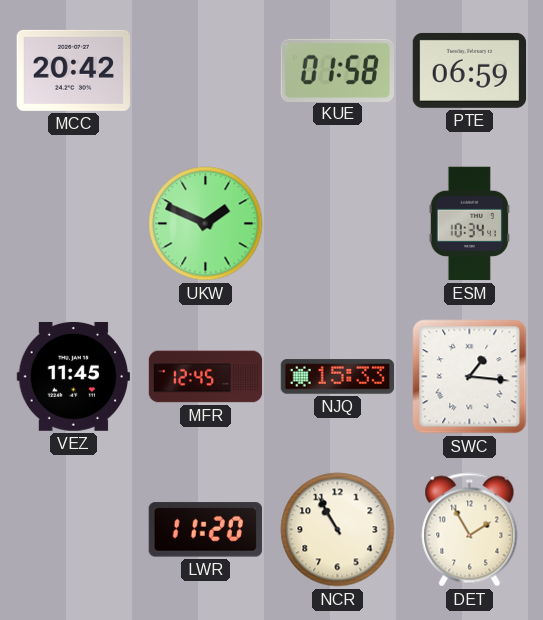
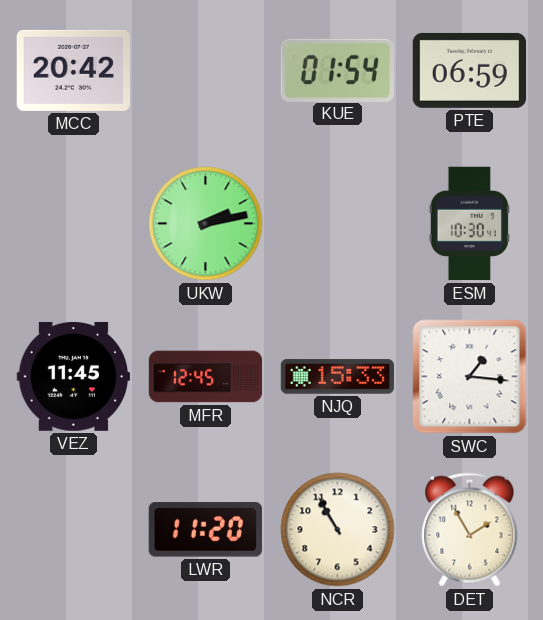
KUE: 01:58 -> 01:54 (337, 70)
UKW: 1:49 -> 2:13 (206, 224)
ESM: 10:34 -> 10:30 (469, 224)
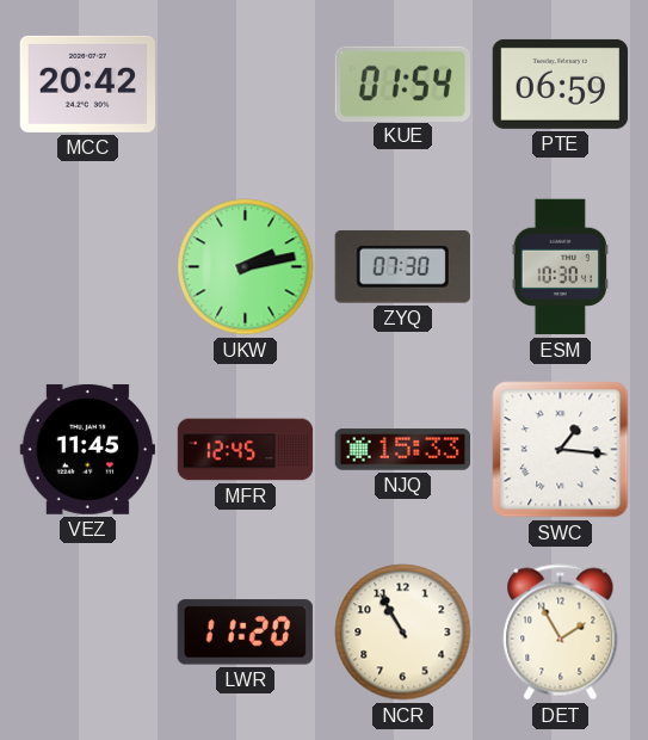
ZYQ: none -> 07:30 (402, 266)
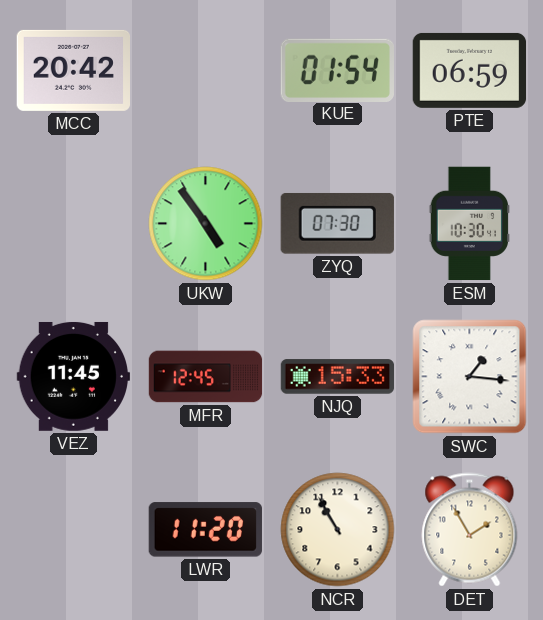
UKW: 2:13 -> 4:54 (206, 224)
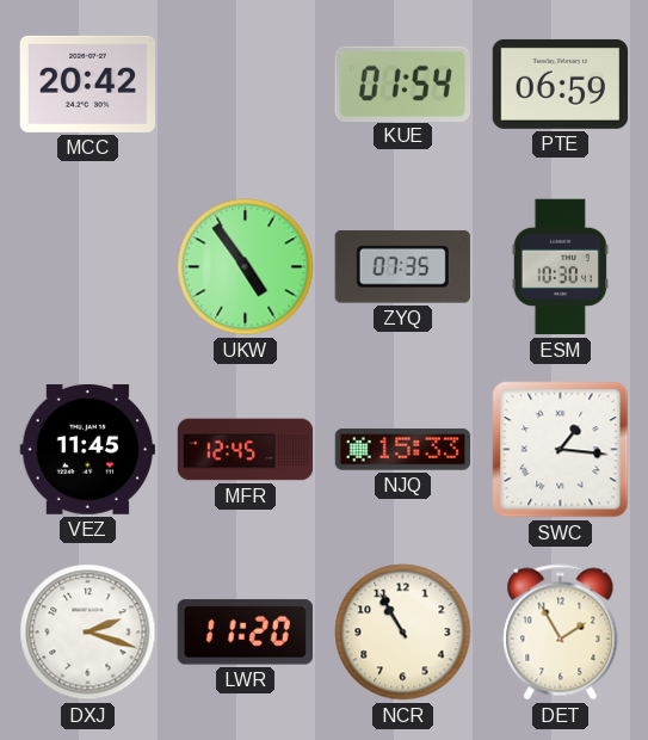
ZYQ: 07:30 -> 07:35 (402, 266)
DXJ: none -> 2:18 (88, 633)
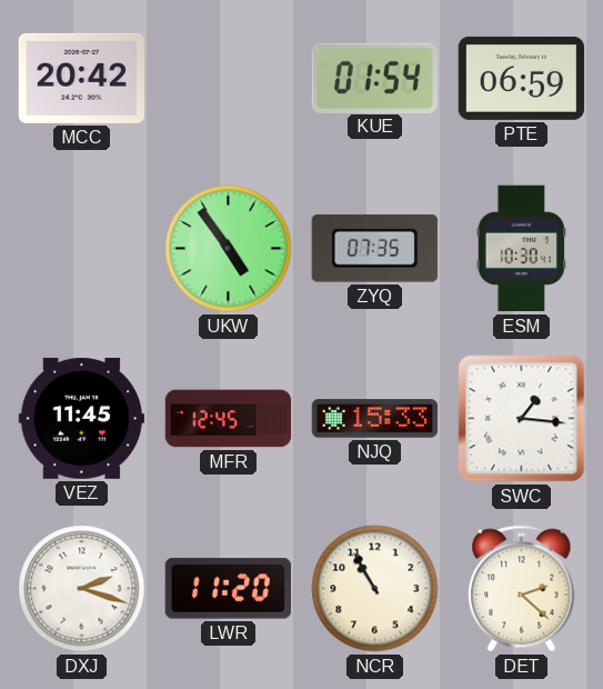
DET: 1:55 -> 2:22 (522, 589)
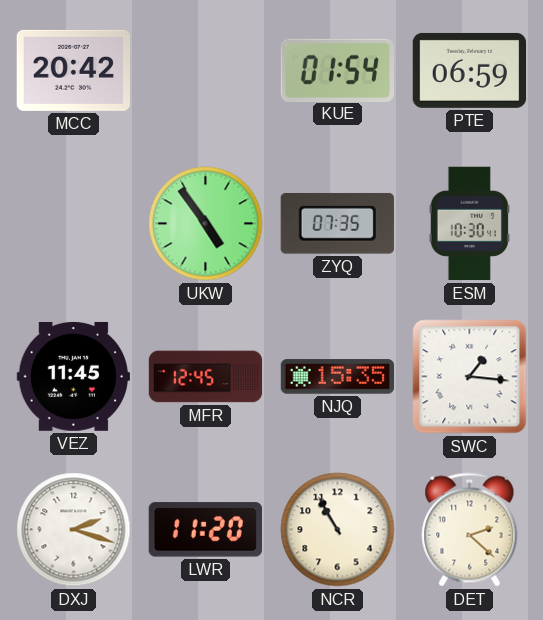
NJQ: 15:33 -> 15:35 (338, 377)
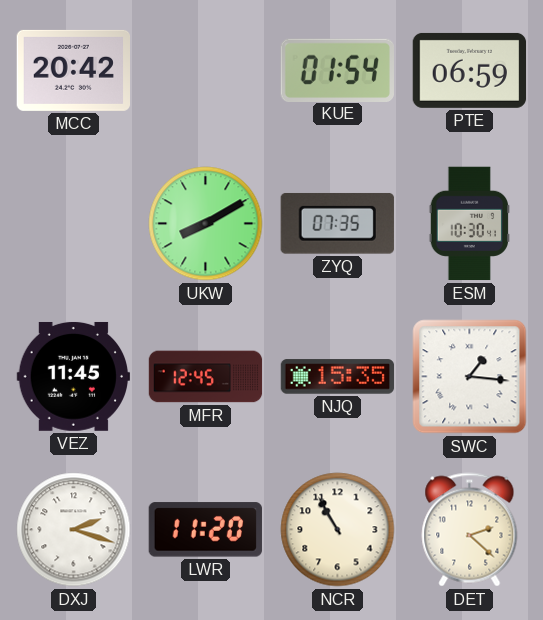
UKW: 4:54 -> 8:10 (206, 224)
